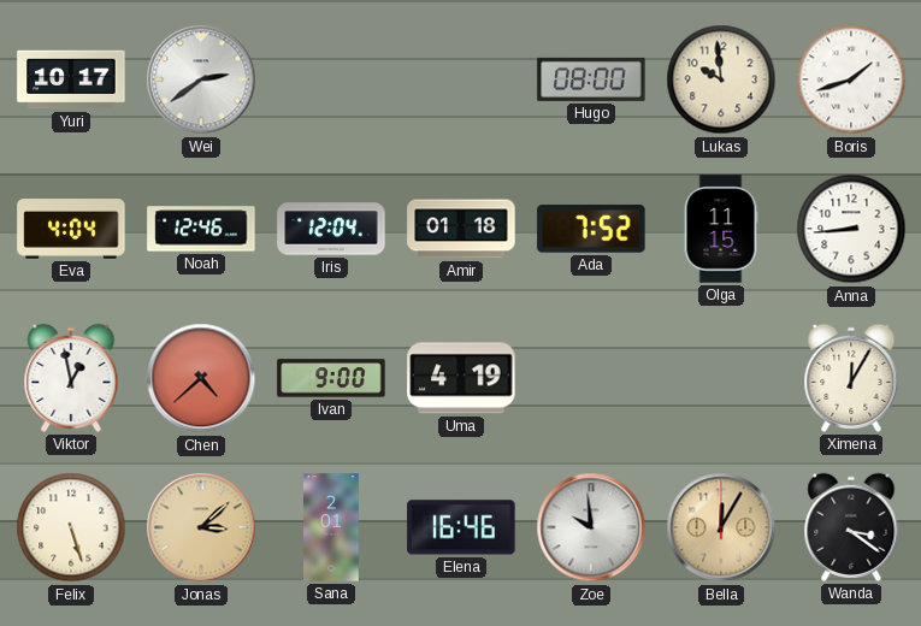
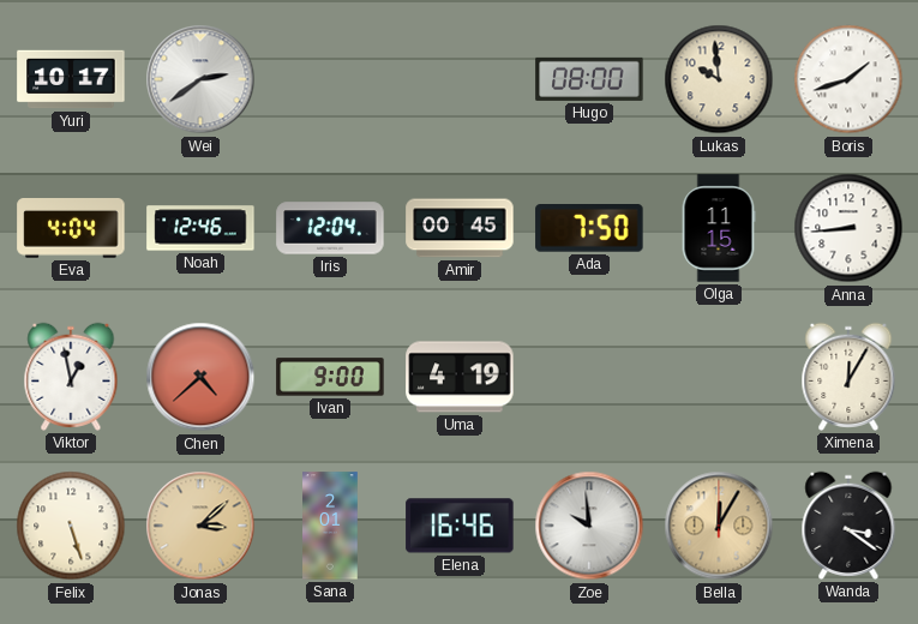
Amir: 01:18 -> 00:45 (460, 228)
Ada: 7:52 -> 7:50 (589, 229)
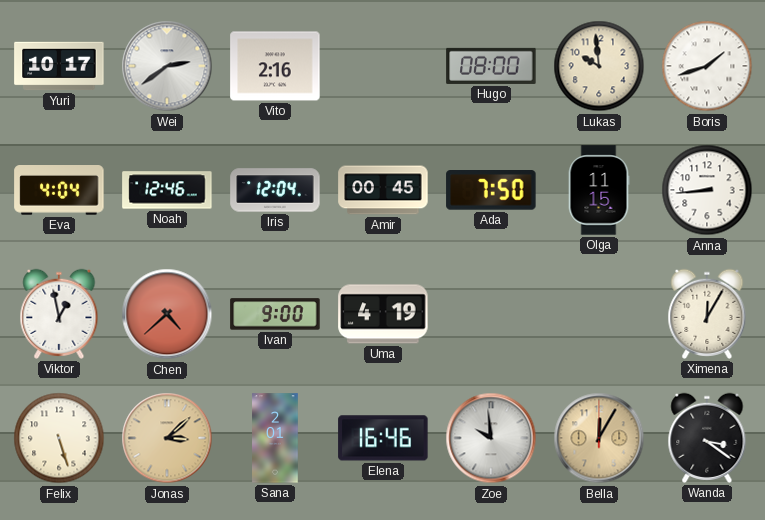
Vito: none -> 2:16 (275, 66)
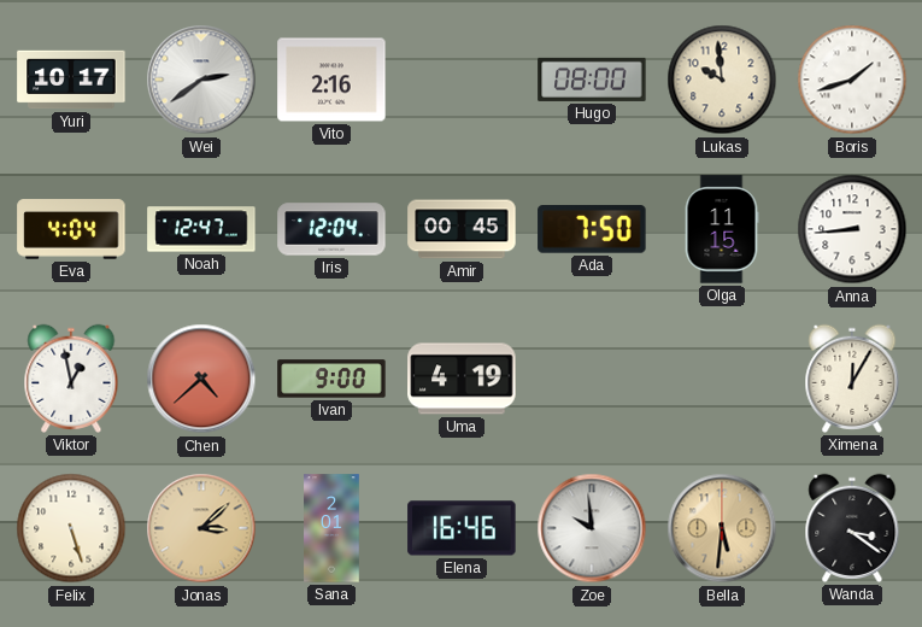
Noah: 12:46 -> 12:47 (201, 229)
Bella: 12:05 -> 5:31 (722, 528)
